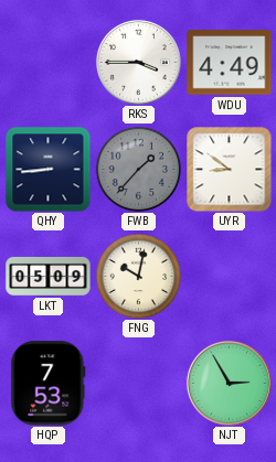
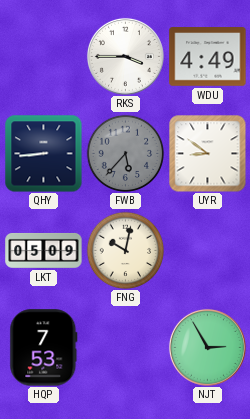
FWB: 1:37 -> 5:37 (125, 153)
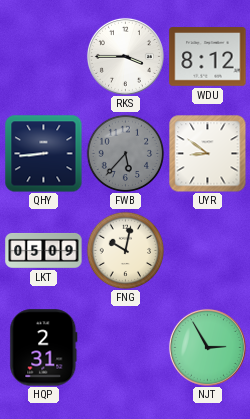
WDU: 4:49 -> 8:12 (208, 57)
HQP: 7:53 -> 2:31 (44, 348)
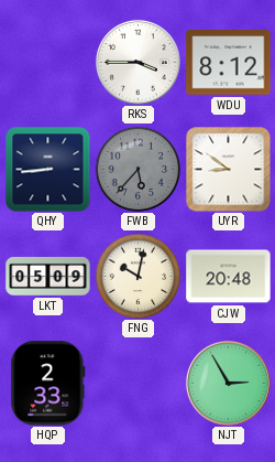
CJW: none -> 20:48 (229, 277)
HQP: 2:31 -> 2:33 (48, 384)
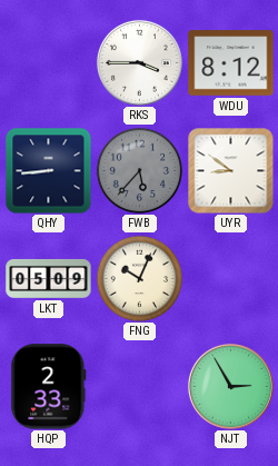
FNG: 10:02 -> 10:04 (139, 278)
CJW: 20:48 -> none (229, 277)
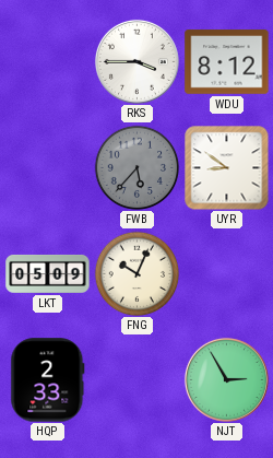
QHY: 8:44 -> none (48, 170)
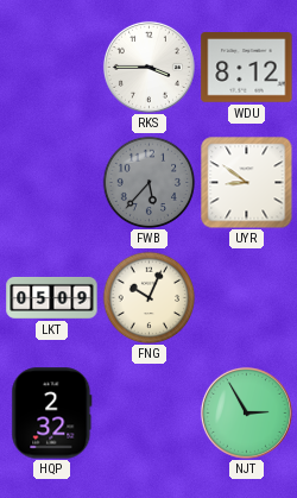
HQP: 2:33 -> 2:32 (52, 414)
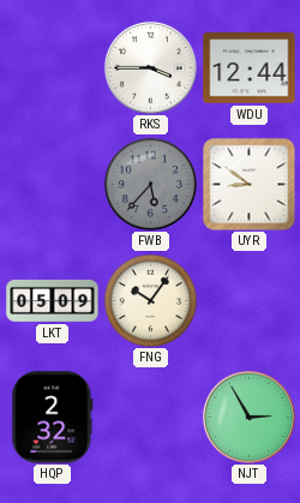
WDU: 8:12 -> 12:44 (250, 68)
FNG: 10:04 -> 10:06 (150, 300)
